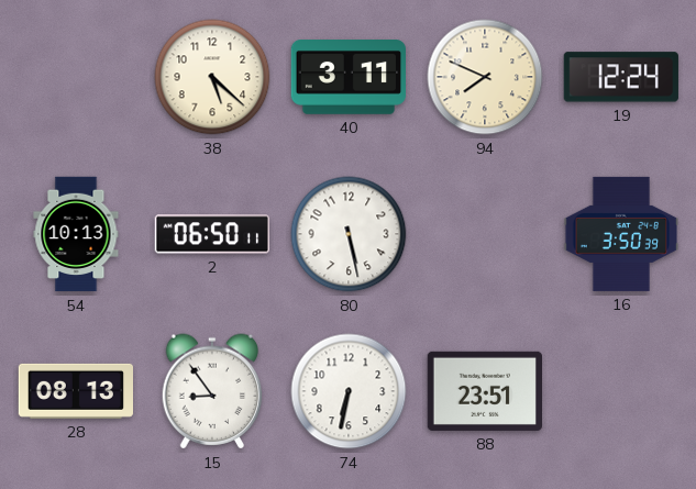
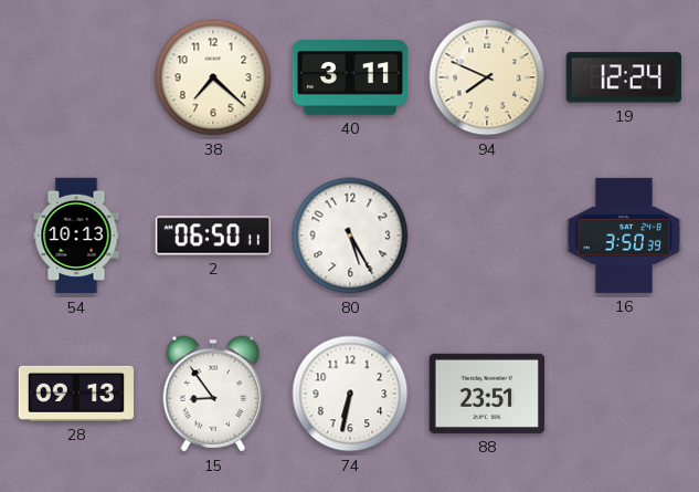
38: 5:22 -> 7:22 (213, 77)
80: 5:28 -> 5:25 (350, 235)
28: 08:13 -> 09:13 (75, 394)
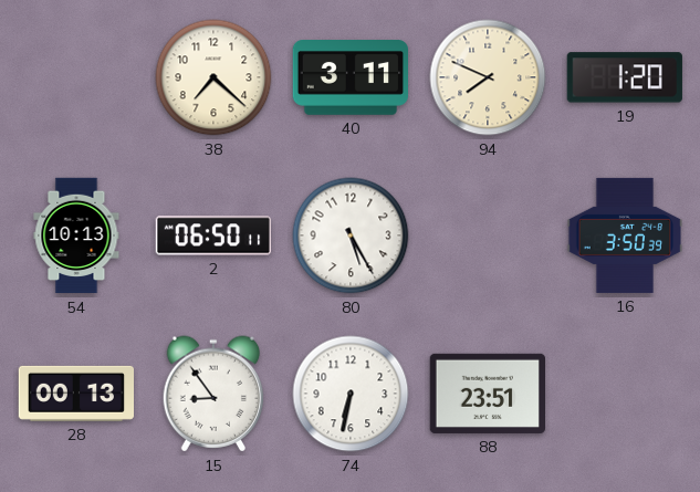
19: 12:24 -> 1:20 (625, 77)
28: 09:13 -> 00:13 (75, 394)
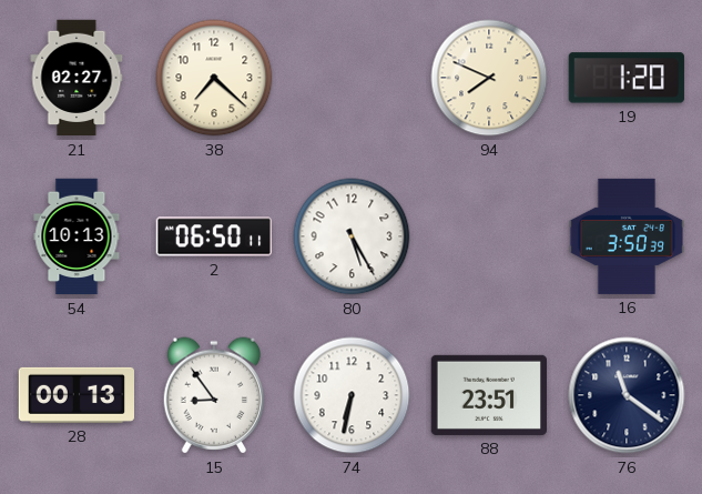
21: none -> 02:27 (77, 78)
40: 3:11 -> none (349, 78)
76: none -> 11:21 (627, 395)
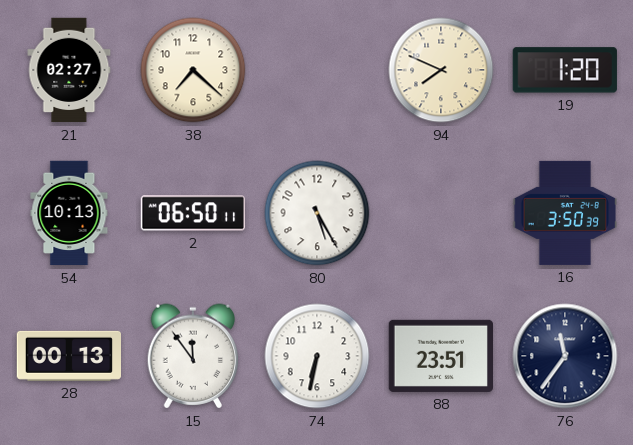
15: 8:54 -> 11:54 (193, 356)
76: 11:21 -> 11:36 (565, 356)
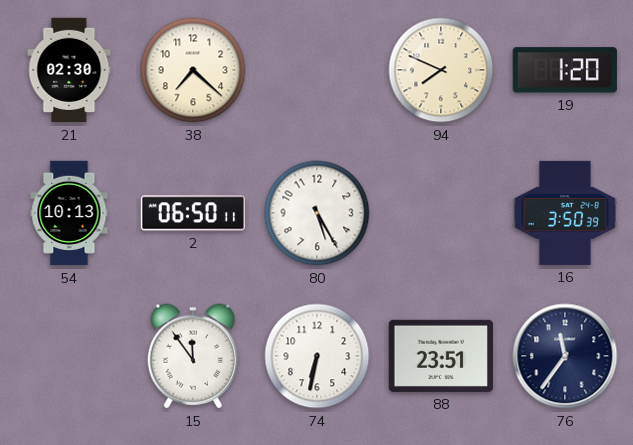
21: 02:27 -> 02:30 (69, 70)
28: 00:13 -> none (68, 356)
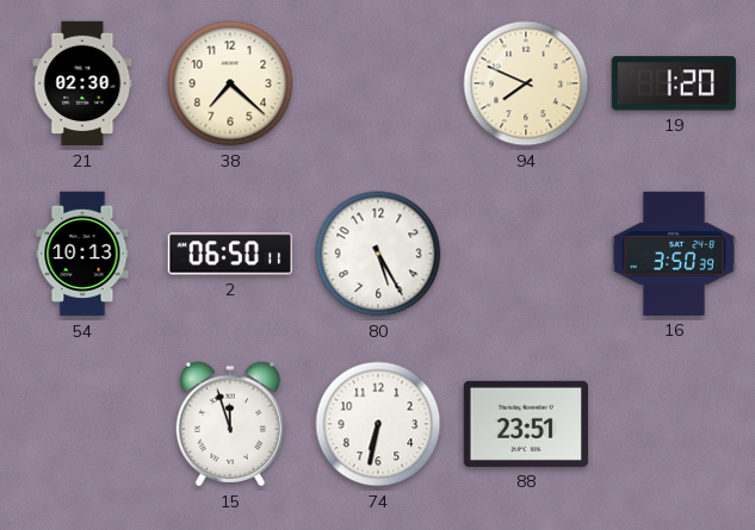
15: 11:54 -> 11:57 (230, 424)
76: 11:36 -> none (565, 356)
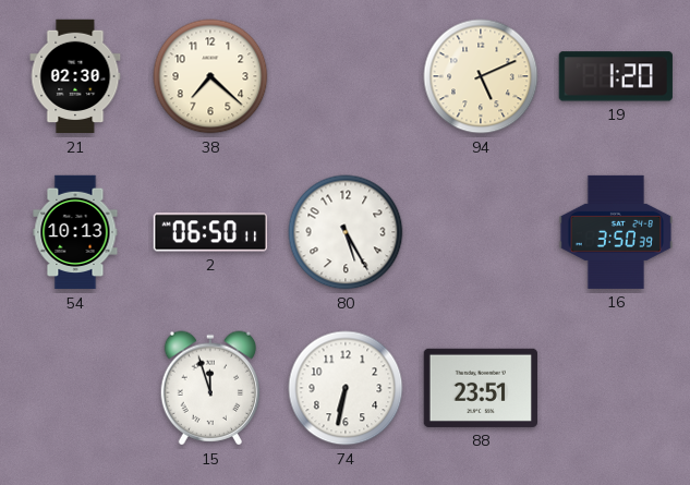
94: 7:49 -> 5:11 (481, 76)
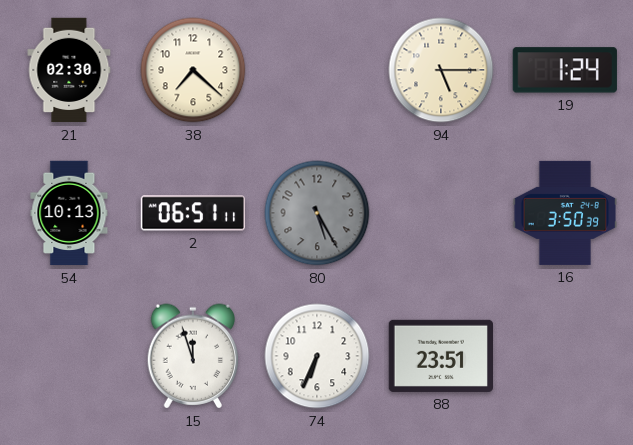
94: 5:11 -> 5:15 (441, 70)
19: 1:20 -> 1:24 (565, 70)
2: 06:50 -> 06:51 (192, 213)
80 dial: white -> grey (317, 213)
74: 6:32 -> 6:34 (317, 356)
